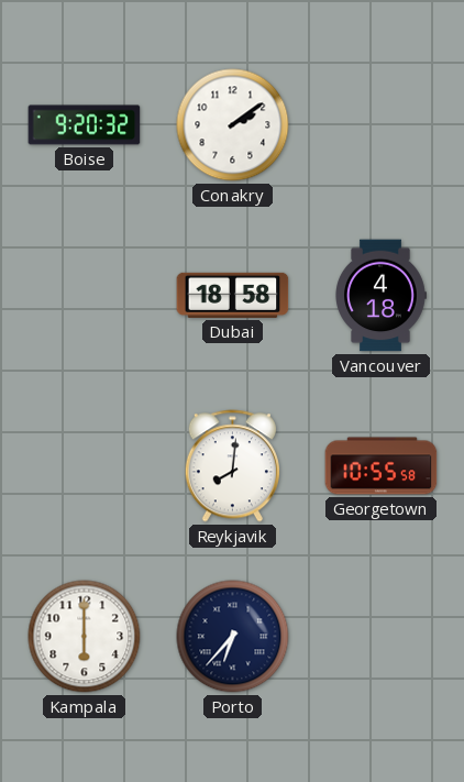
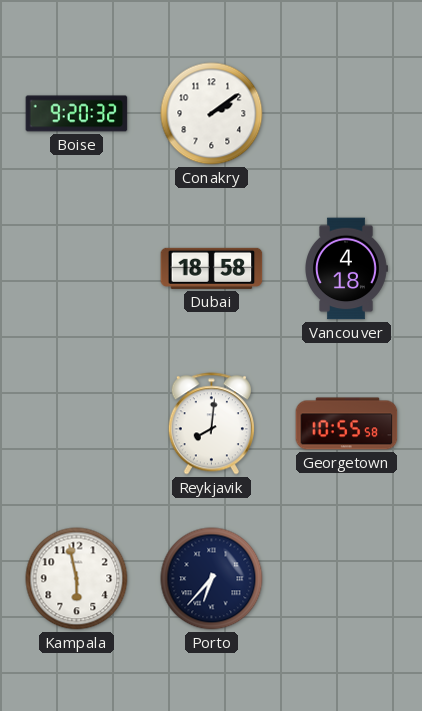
Kampala: 6:00 -> 5:58 (77, 579)
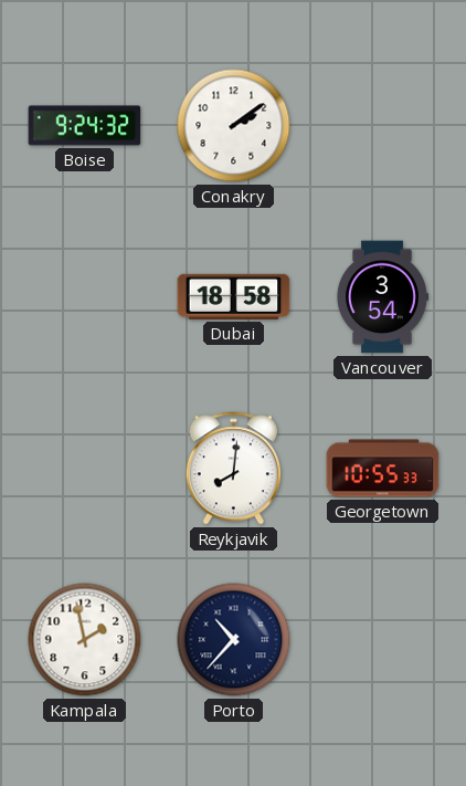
Boise: 9:20 -> 9:24 (85, 126)
Vancouver: 4:18 -> 3:54 (383, 297)
Georgetown: 10:55:58 -> 10:55:33 (383, 469)
Kampala: 5:58 -> 1:58 (85, 640)
Porto: 6:37 -> 10:37 (234, 640)
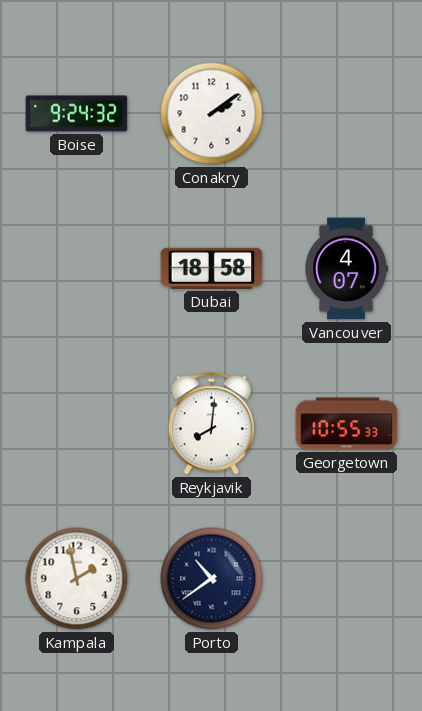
Vancouver: 3:54 -> 4:07 (347, 269)
Porto: 10:37 -> 10:39 (212, 579)
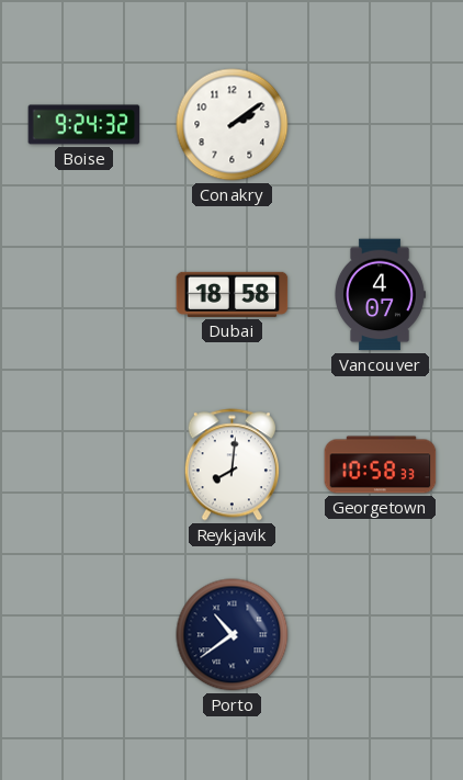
Georgetown: 10:55 -> 10:58 (381, 465)
Kampala: 1:58 -> none (77, 579)
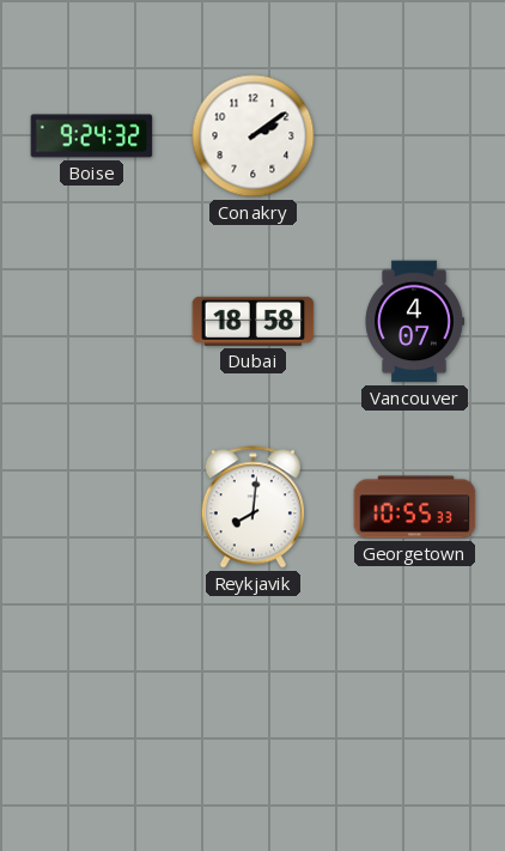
Georgetown: 10:58 -> 10:55 (415, 507)
Porto: 10:39 -> none (233, 635)
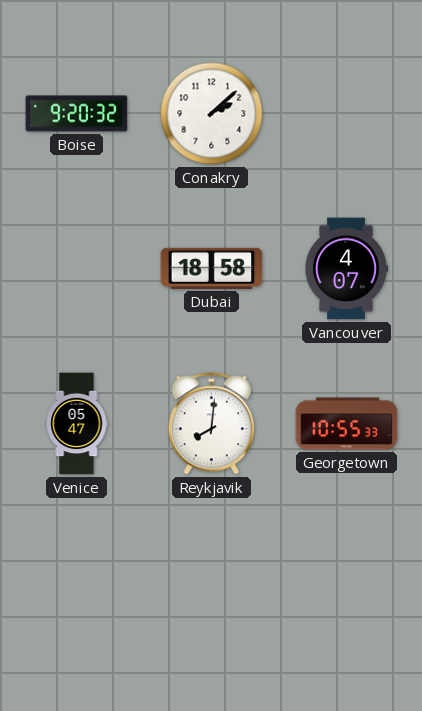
Boise: 9:24 -> 9:20 (77, 114)
Conakry: 2:09 -> 2:08 (212, 114)
Venice: none -> 05:47 (77, 424)
